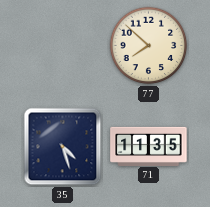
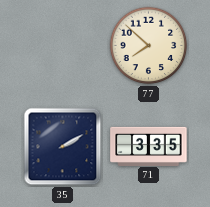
35: 4:27 -> 2:10 (63, 147)
71: 11:35 -> 3:35 (149, 146)
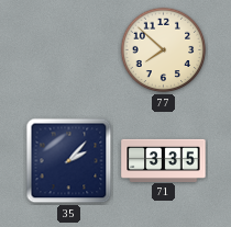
35: 2:10 -> 2:07 (69, 161)
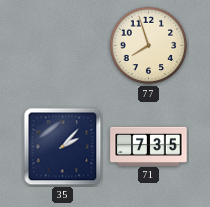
77: 7:52 -> 7:57 (149, 46)
71: 3:35 -> 7:35 (149, 146)
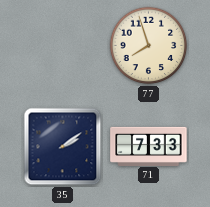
35: 2:07 -> 2:09 (63, 147)
71: 7:35 -> 7:33 (149, 146)
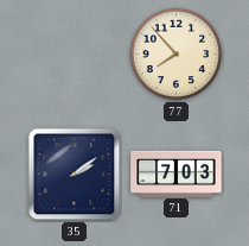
77: 7:57 -> 7:53 (177, 55)
71: 7:33 -> 7:03 (177, 174)
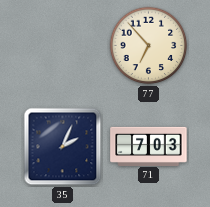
77: 7:53 -> 6:53 (149, 46)
35: 2:09 -> 2:04 (63, 147)
